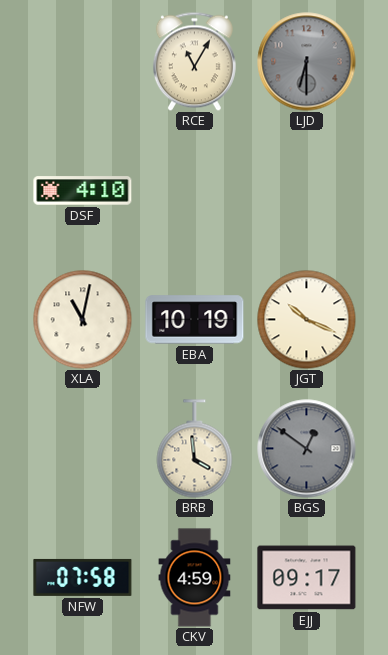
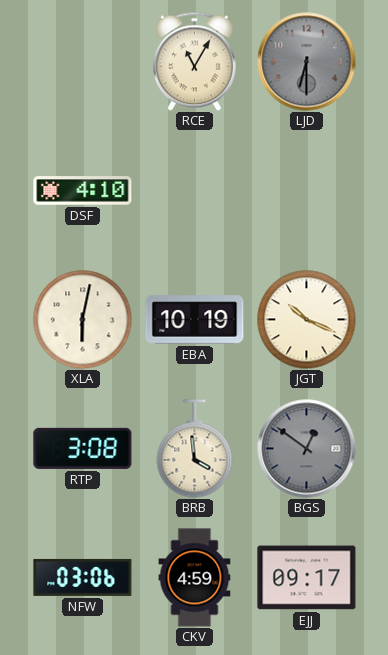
XLA: 11:02 -> 6:02 (83, 320)
RTP: none -> 3:08 (83, 448)
NFW: 07:58 -> 03:06 (83, 577)
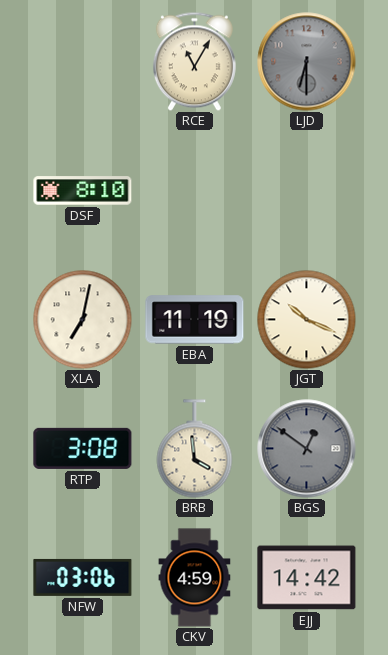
DSF: 4:10 -> 8:10 (83, 191)
XLA: 6:02 -> 7:02 (83, 320)
EBA: 10:19 -> 11:19 (195, 320)
EJJ: 09:17 -> 14:42 (307, 578)
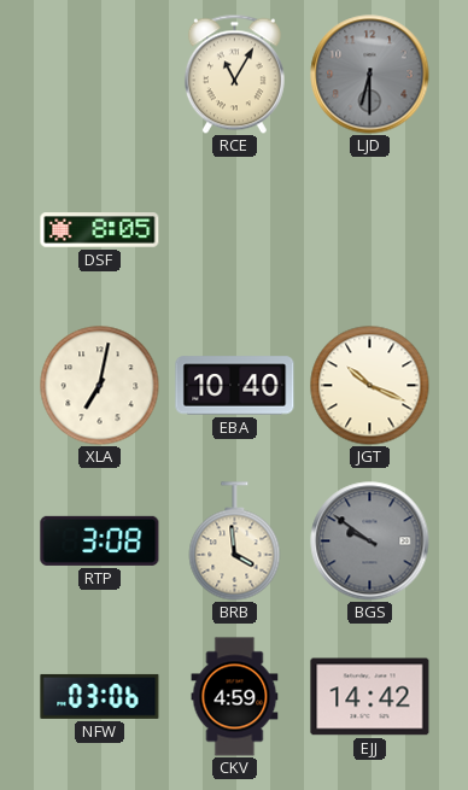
DSF: 8:10 -> 8:05 (100, 230)
EBA: 11:19 -> 10:40 (235, 386)
BGS: 12:51 -> 9:51 (370, 542)
